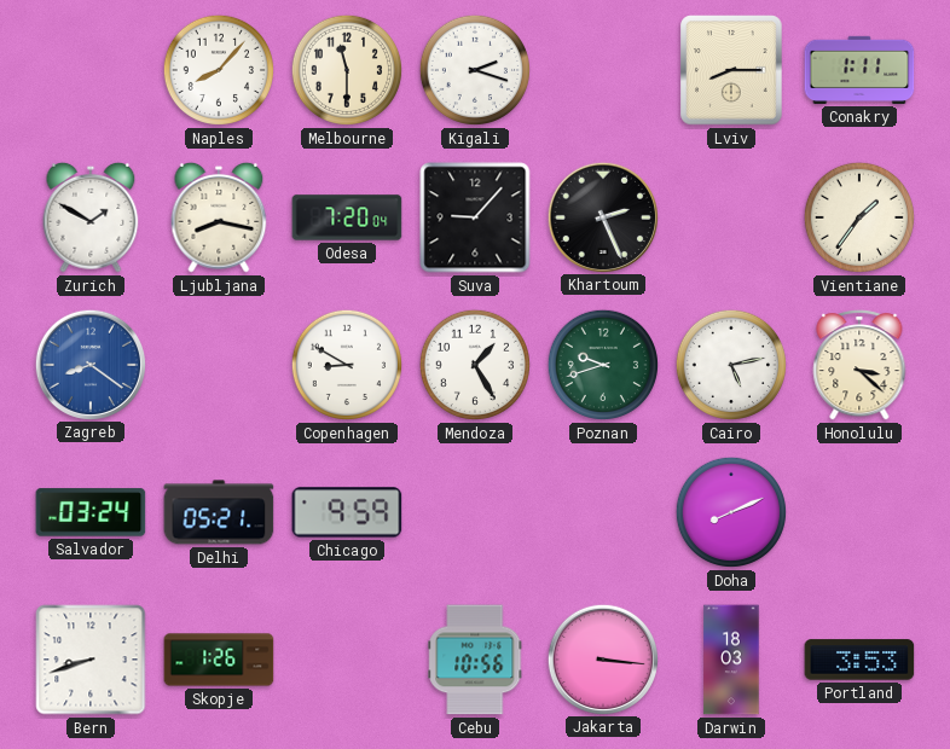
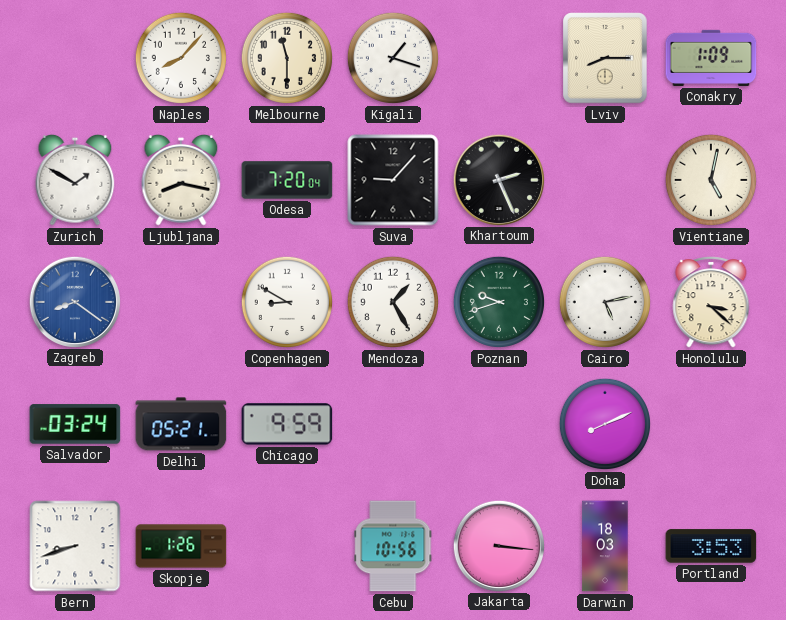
Kigali: 2:18 -> 1:18 (393, 58)
Conakry: 1:11 -> 1:09 (711, 58)
Vientiane: 1:36 -> 5:02 (711, 180)
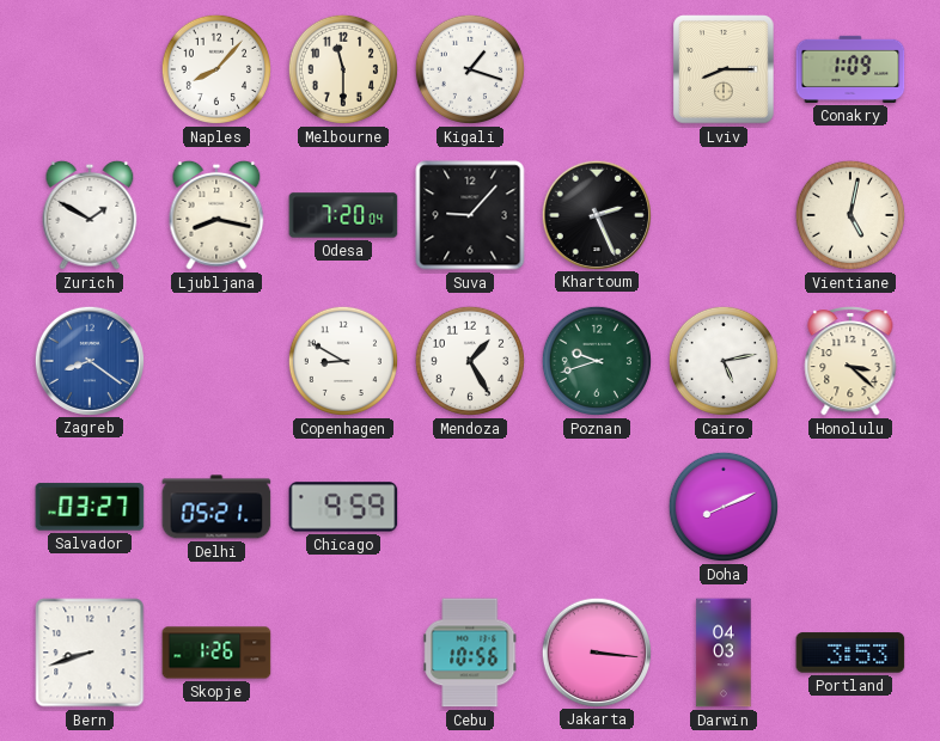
Salvador: 03:24 -> 03:27 (90, 507)
Darwin: 18:03 -> 04:03 (724, 653)
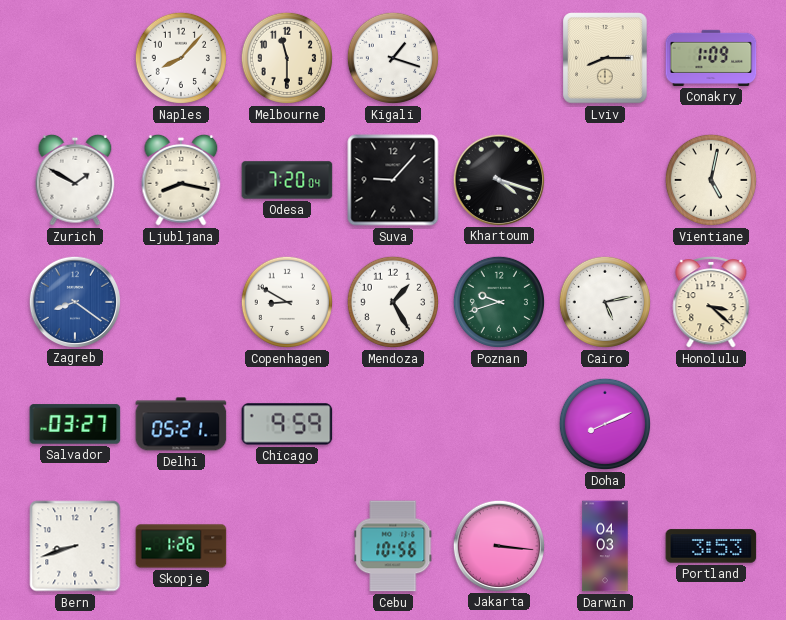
Khartoum: 2:26 -> 4:18 (498, 179)
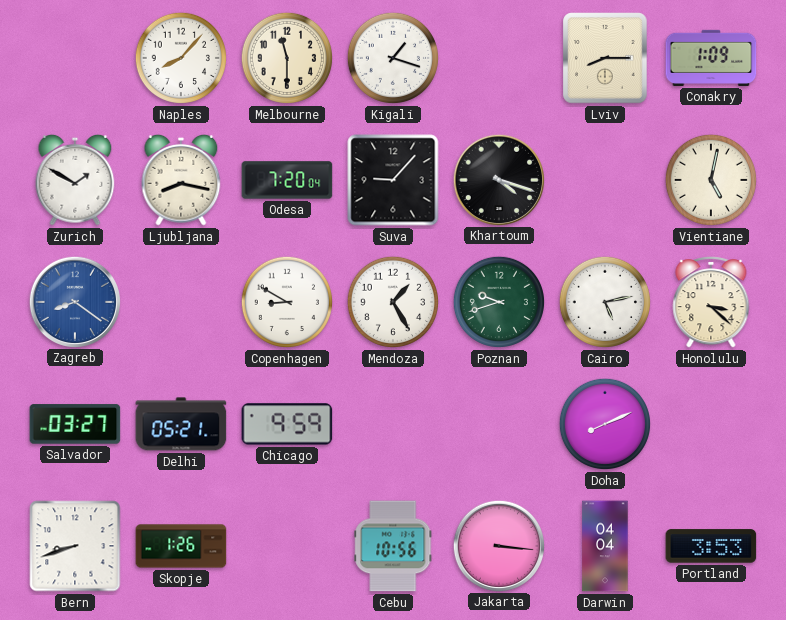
Darwin: 04:03 -> 04:04 (605, 546)
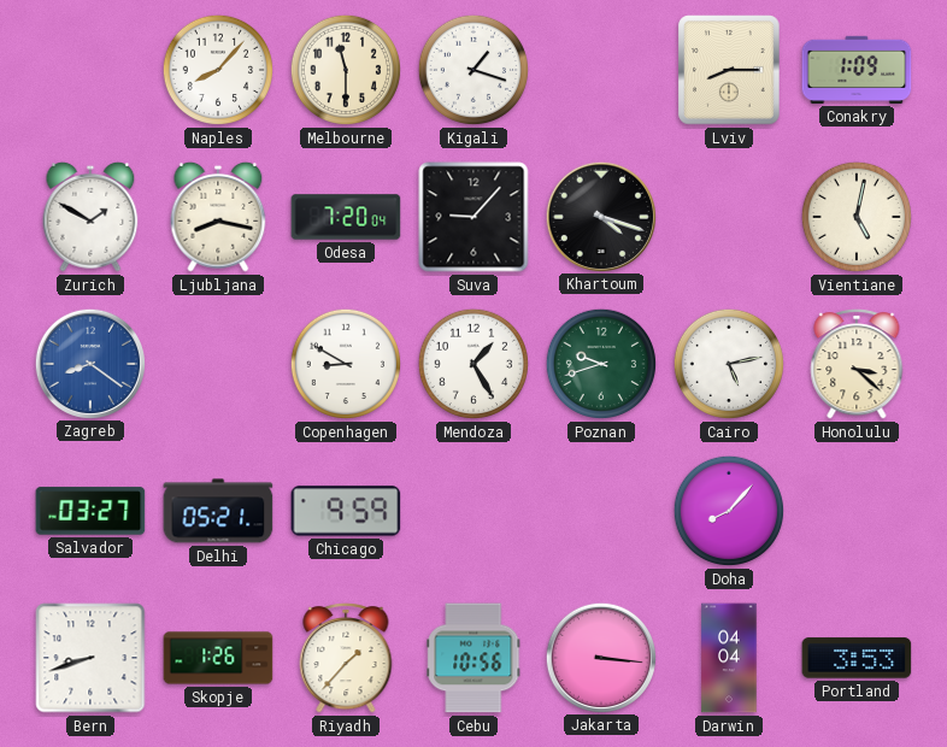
Doha: 8:11 -> 8:07 (729, 511)
Riyadh: none -> 1:37 (346, 658)
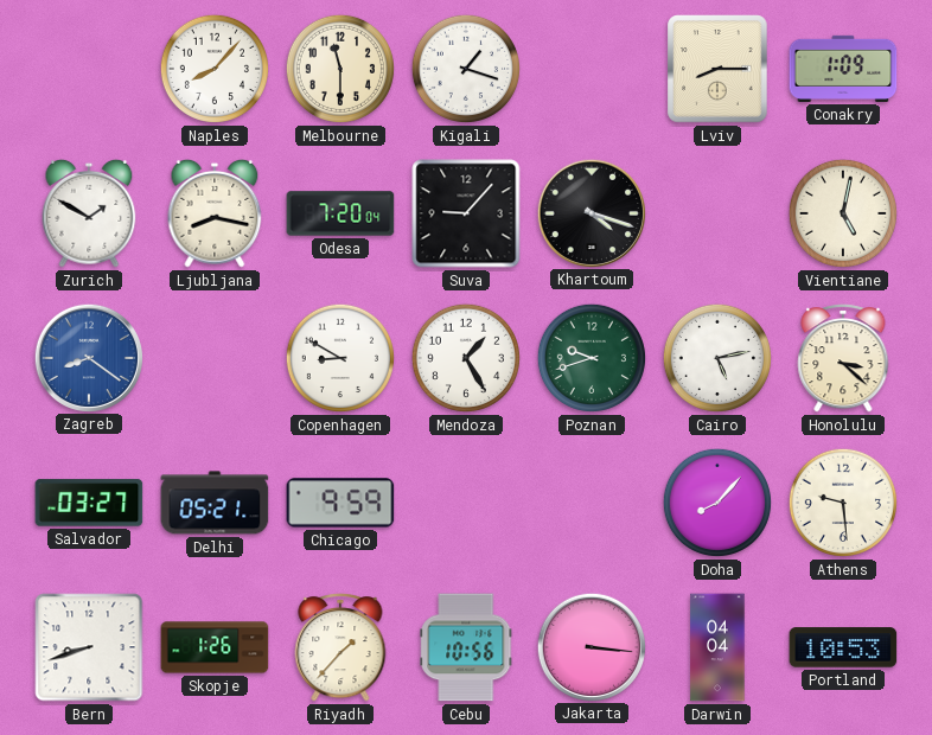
Athens: none -> 9:29 (843, 503)
Portland: 3:53 -> 10:53 (843, 647)
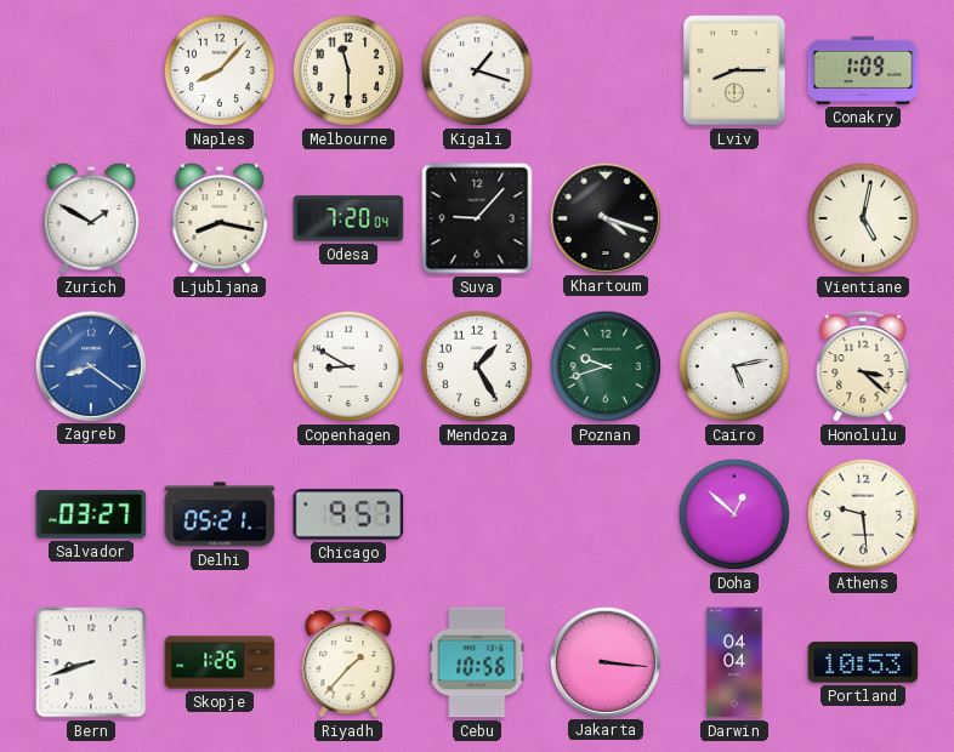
Chicago: 9:59 -> 9:57 (348, 514)
Doha: 8:07 -> 12:52 (734, 514)
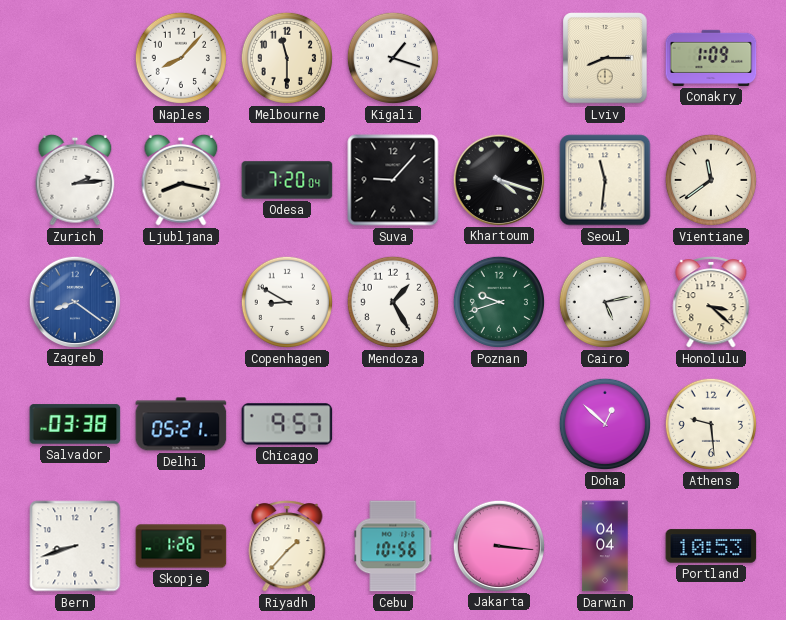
Zurich: 1:50 -> 2:14 (75, 180)
Seoul: none -> 11:31 (605, 180)
Vientiane: 5:02 -> 11:39 (711, 180)
Salvador: 03:27 -> 03:38 (75, 424)
